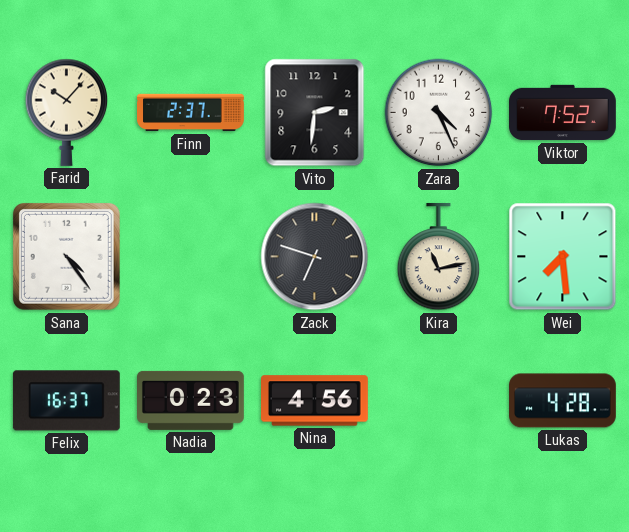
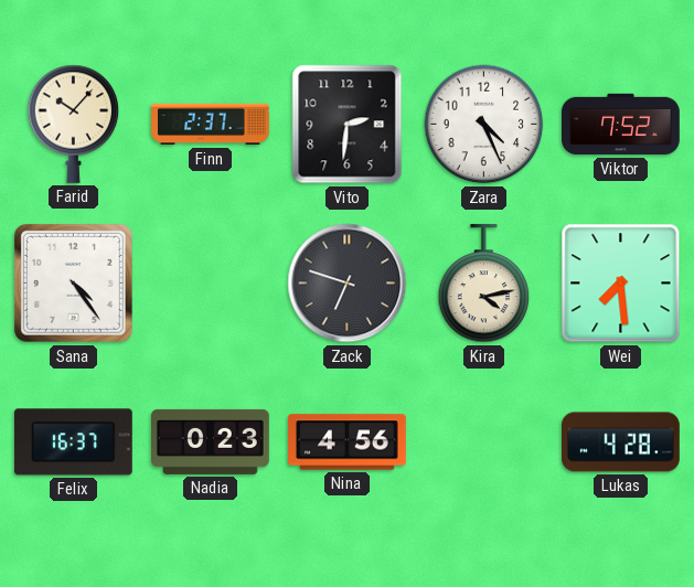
Kira: 11:13 -> 4:13 (484, 284)
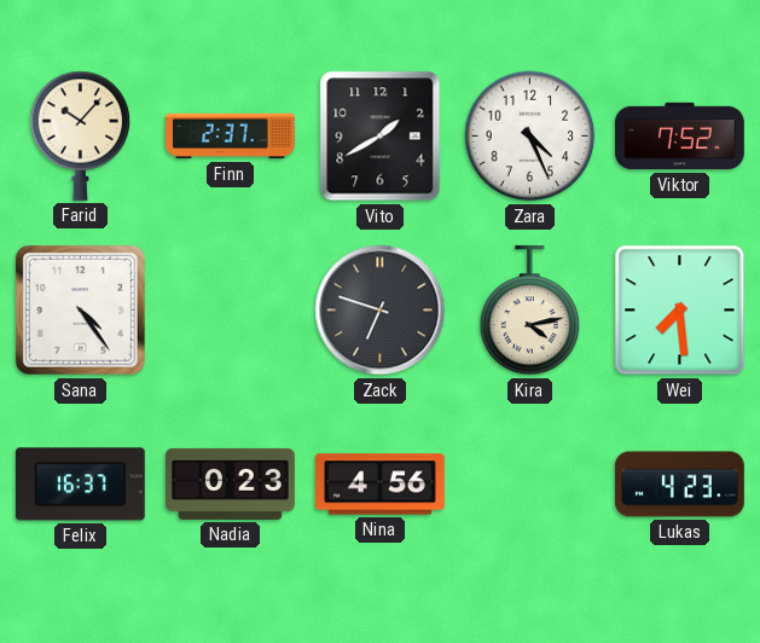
Vito: 2:31 -> 1:40 (381, 137)
Lukas: 4:28 -> 4:23 (680, 485)
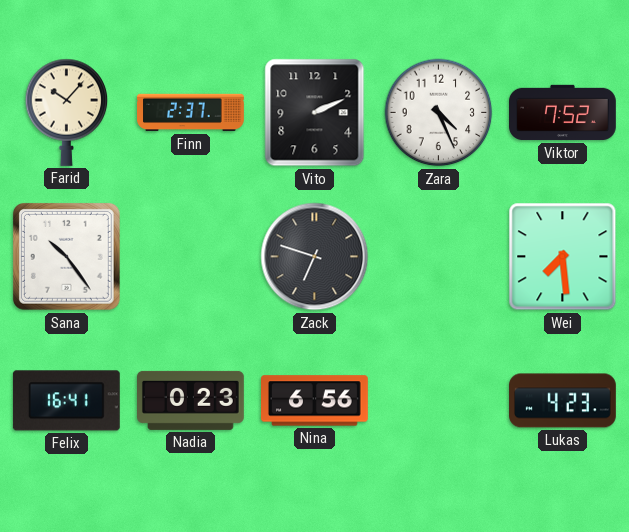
Vito: 1:40 -> 2:11 (315, 113)
Sana: 4:24 -> 10:24 (66, 256)
Kira: 4:13 -> none (530, 311)
Felix: 16:37 -> 16:41 (66, 401)
Nina: 4:56 -> 6:56 (315, 401)
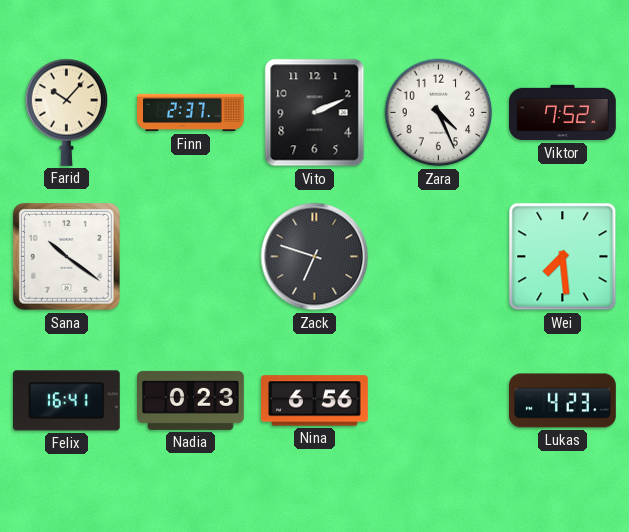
Sana: 10:24 -> 10:21 (66, 256)
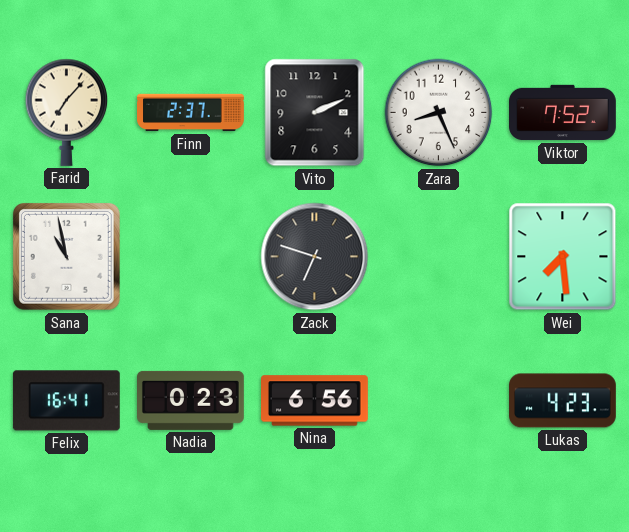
Farid: 10:07 -> 7:07 (67, 112)
Zara: 4:26 -> 8:26 (439, 113)
Sana: 10:21 -> 10:58 (66, 256)
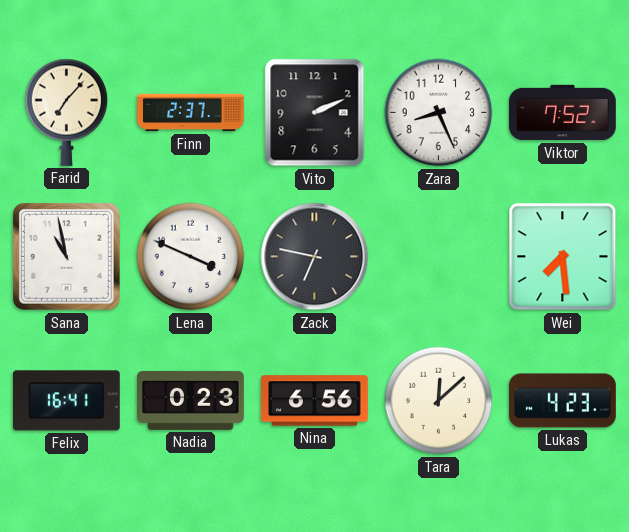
Lena: none -> 3:49 (191, 257)
Zack: 6:48 -> 6:47 (315, 257)
Tara: none -> 12:08 (439, 401)
